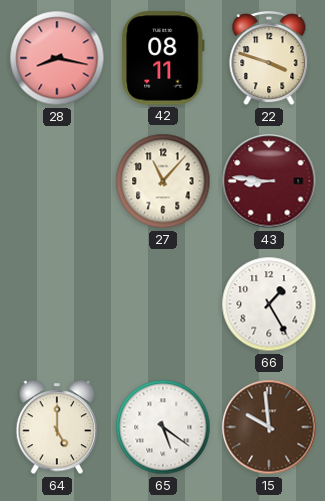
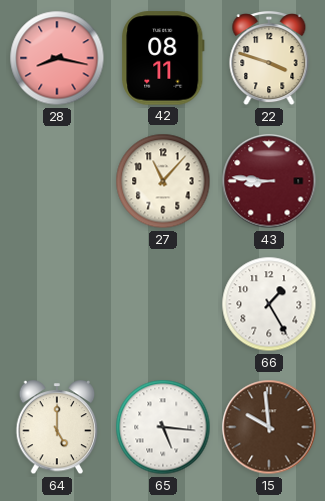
65: 5:21 -> 5:16 (163, 427)
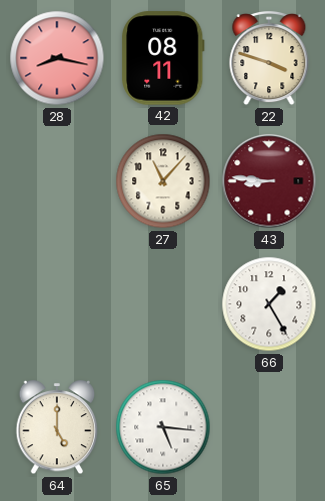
15: 9:59 -> none (269, 427)
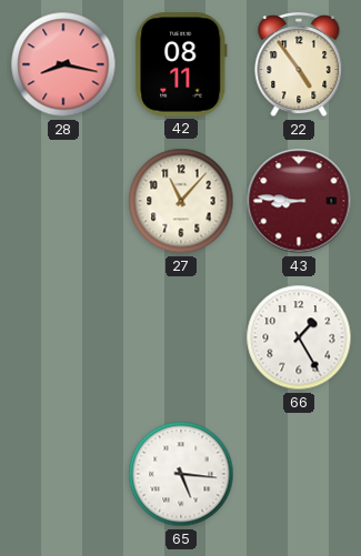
22: 3:48 -> 4:54 (299, 65)
64: 5:00 -> none (57, 428)
